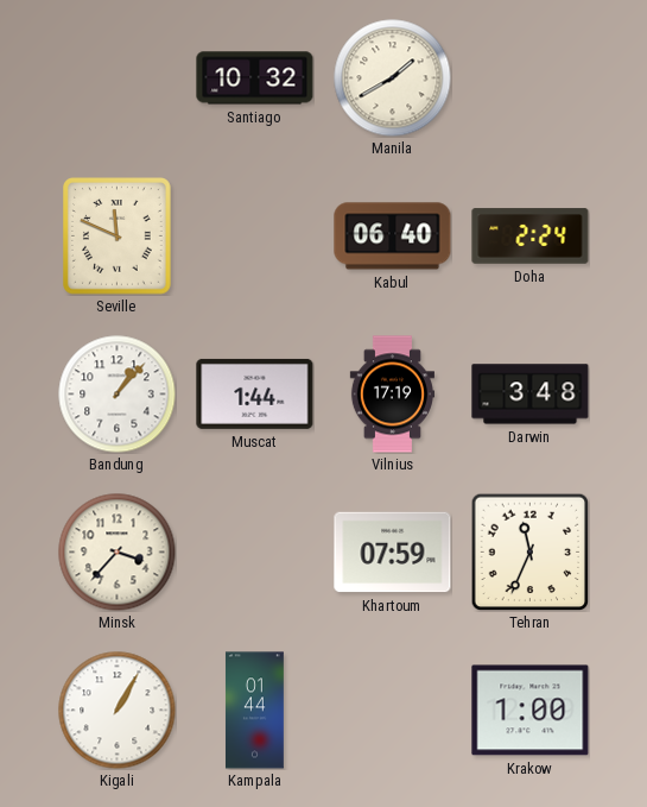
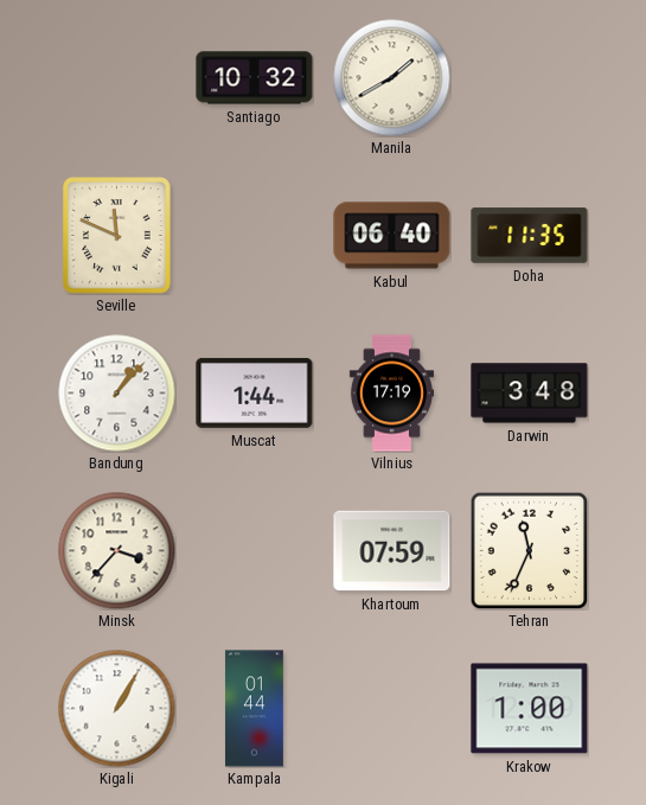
Doha: 2:24 -> 11:35 (530, 236)
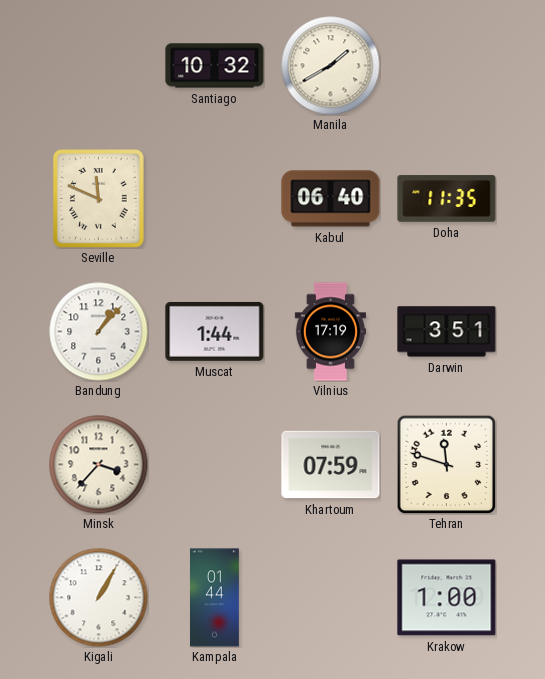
Darwin: 3:48 -> 3:51 (447, 332)
Tehran: 11:34 -> 11:48 (446, 464)
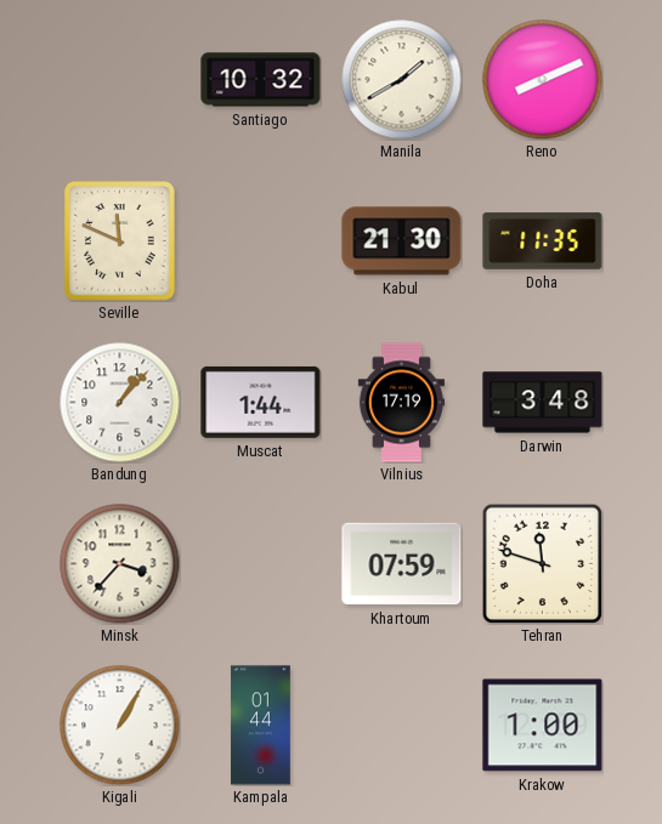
Reno: none -> 8:11 (543, 80)
Kabul: 06:40 -> 21:30 (402, 241)
Darwin: 3:51 -> 3:48 (543, 403)
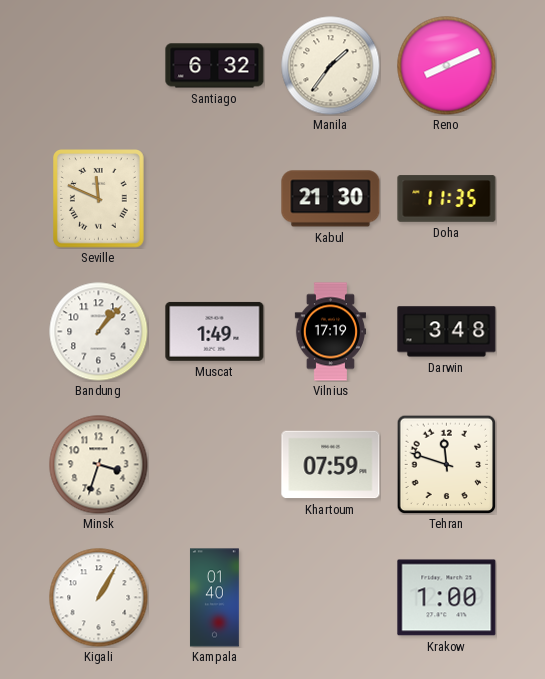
Santiago: 10:32 -> 6:32 (215, 66)
Manila: 1:40 -> 1:36 (331, 66)
Muscat: 1:44 -> 1:49 (215, 331)
Minsk: 3:37 -> 3:33 (99, 465)
Kampala: 01:44 -> 01:40 (215, 598)
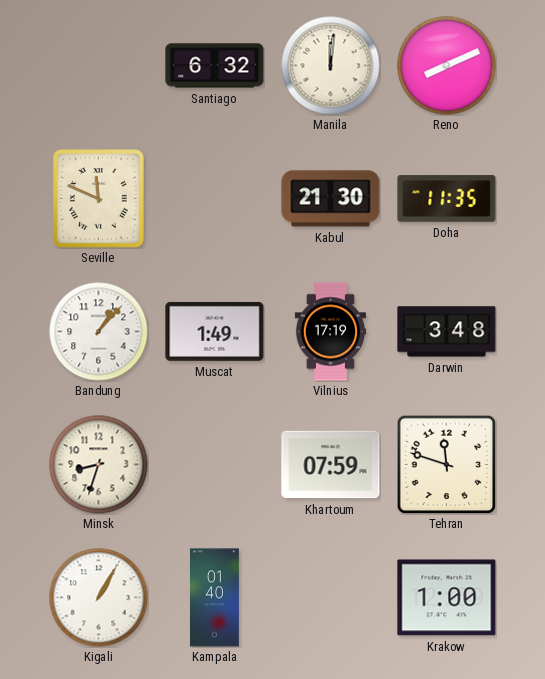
Manila: 1:36 -> 12:01 (331, 66)
Minsk: 3:33 -> 8:33 (99, 465)
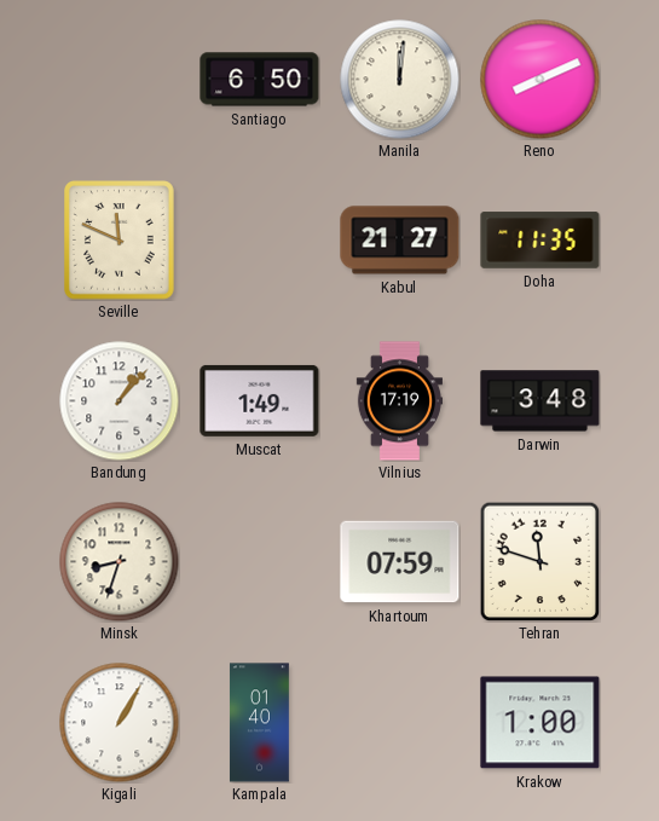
Santiago: 6:32 -> 6:50 (260, 80)
Kabul: 21:30 -> 21:27 (400, 241)
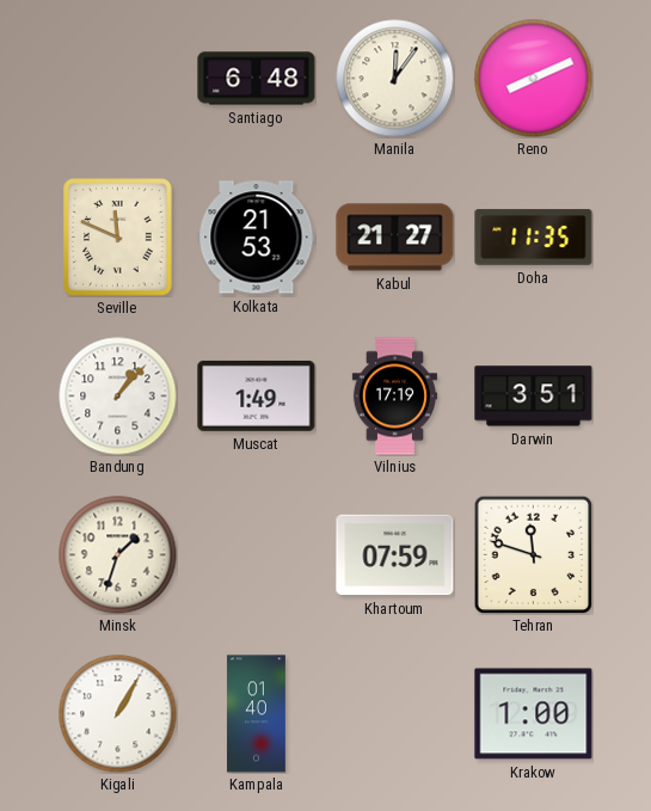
Santiago: 6:50 -> 6:48 (257, 79)
Manila: 12:01 -> 12:06 (395, 79)
Kolkata: none -> 21:53 (257, 238)
Darwin: 3:48 -> 3:51 (534, 397)
Minsk: 8:33 -> 1:33 (118, 555)
